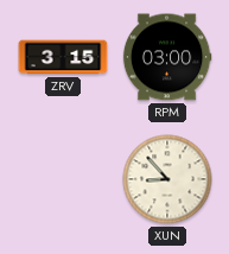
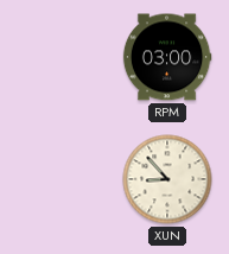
ZRV: 3:15 -> none (63, 57)
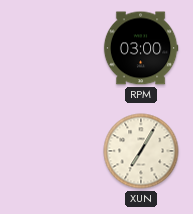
XUN: 8:53 -> 7:05 (141, 151)
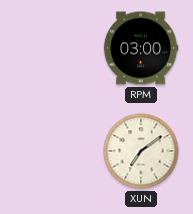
XUN: 7:05 -> 7:09 (141, 151)
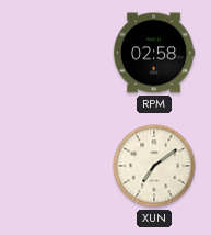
RPM: 03:00 -> 02:58 (154, 53)
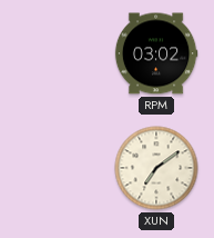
RPM: 02:58 -> 03:02 (156, 53)
